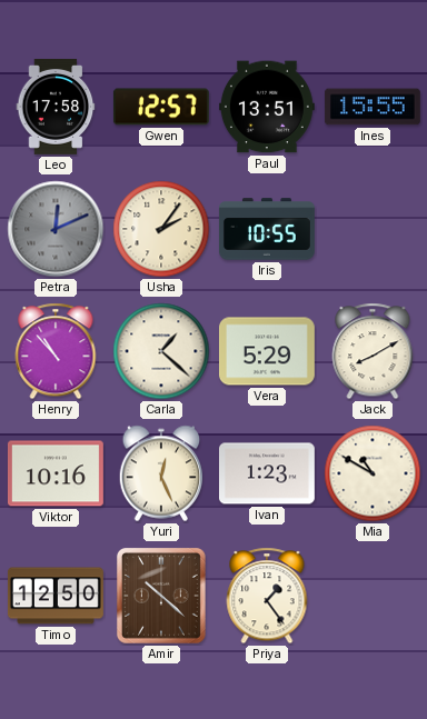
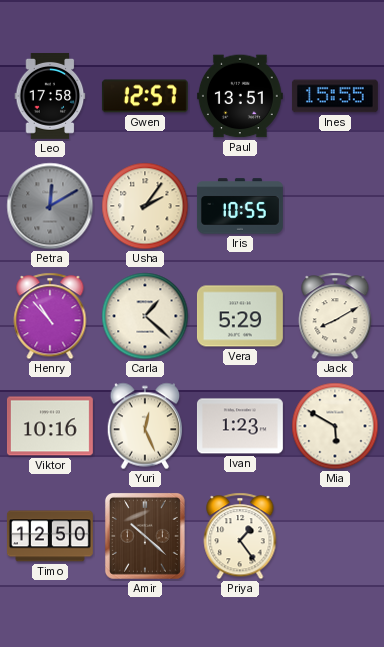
Petra: 12:11 -> 12:10 (50, 206)
Mia: 10:50 -> 5:50 (335, 426)
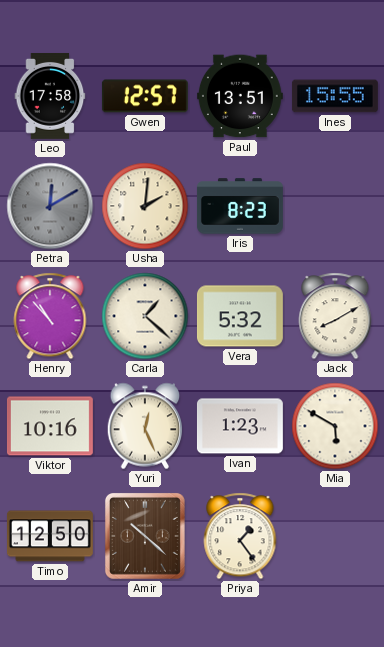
Usha: 2:06 -> 2:01 (145, 206)
Iris: 10:55 -> 8:23 (240, 206)
Vera: 5:29 -> 5:32 (240, 316)
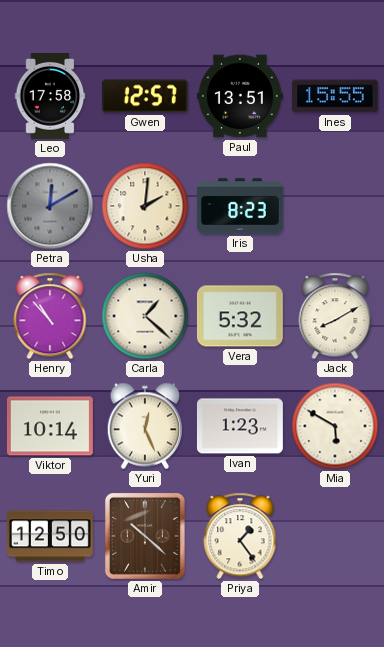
Viktor: 10:16 -> 10:14 (50, 426)
